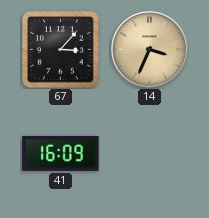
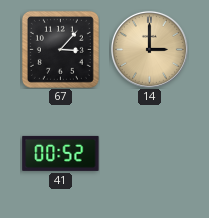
14: 3:34 -> 3:00 (149, 49)
41: 16:09 -> 00:52 (61, 153)
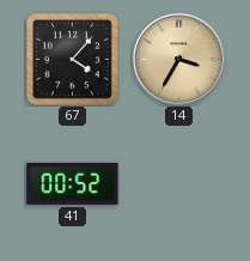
67: 3:07 -> 4:07 (72, 59)
14: 3:00 -> 3:35 (178, 59)
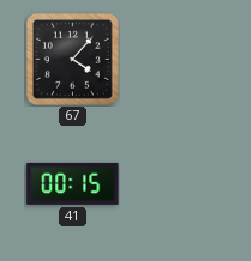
14: 3:35 -> none (178, 59)
41: 00:52 -> 00:15 (73, 183)
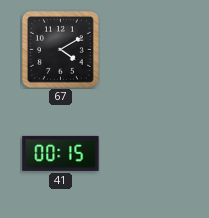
67: 4:07 -> 4:10 (60, 49)
